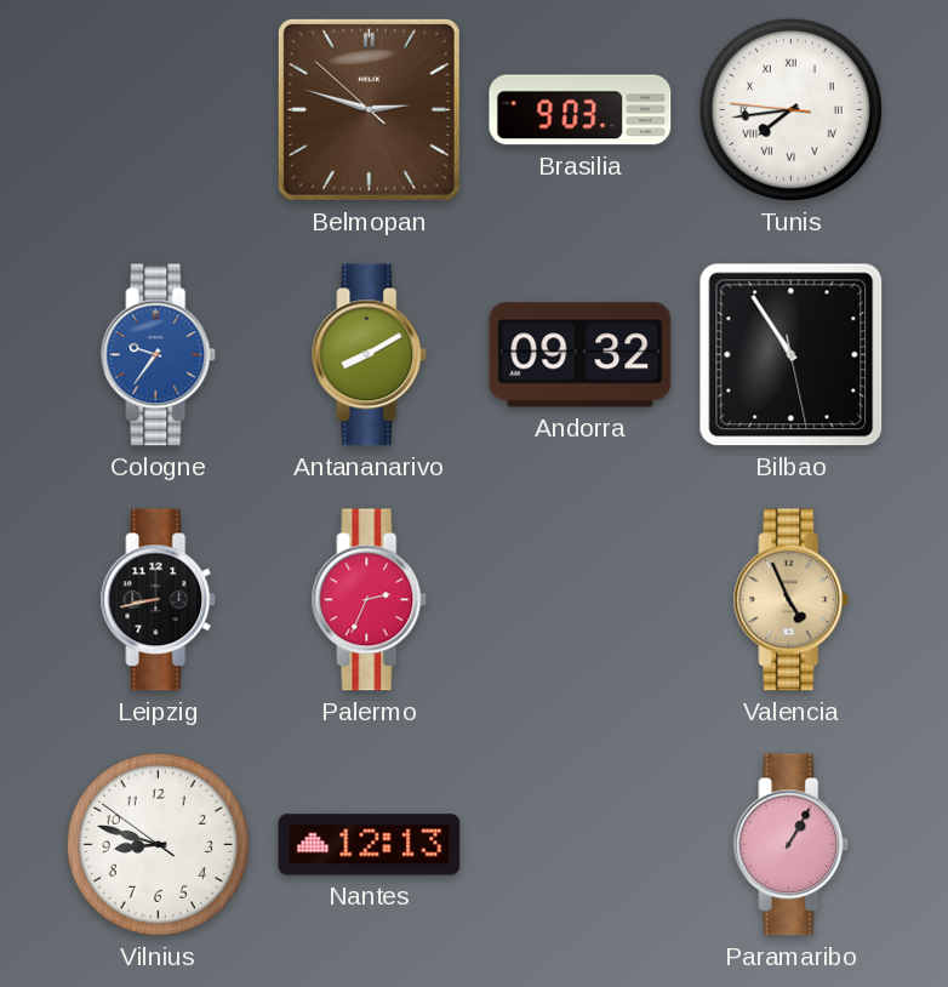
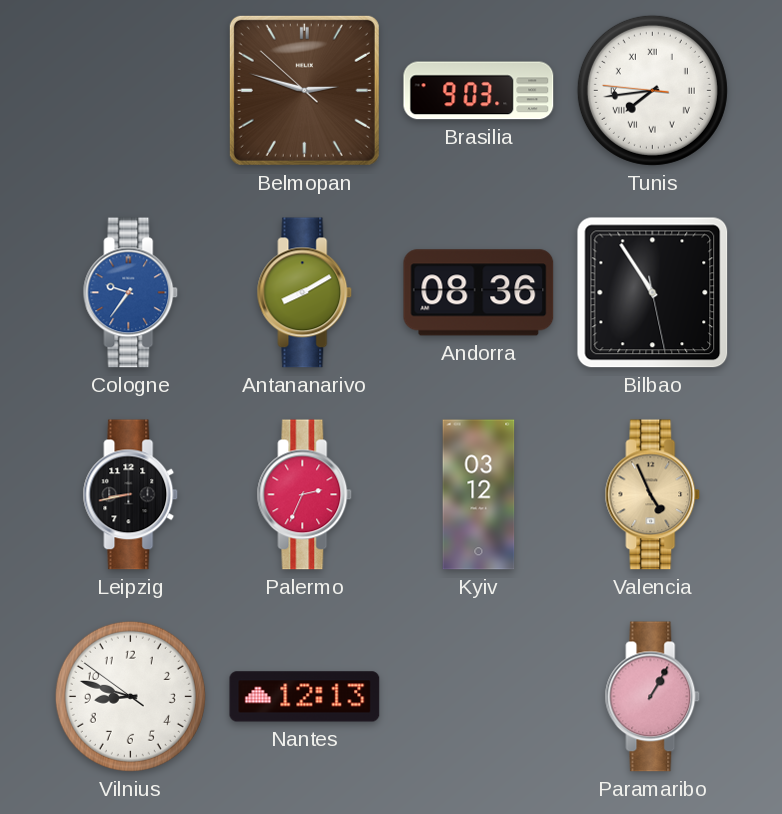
Andorra: 09:32 -> 08:36 (479, 293)
Kyiv: none -> 03:12 (479, 495)
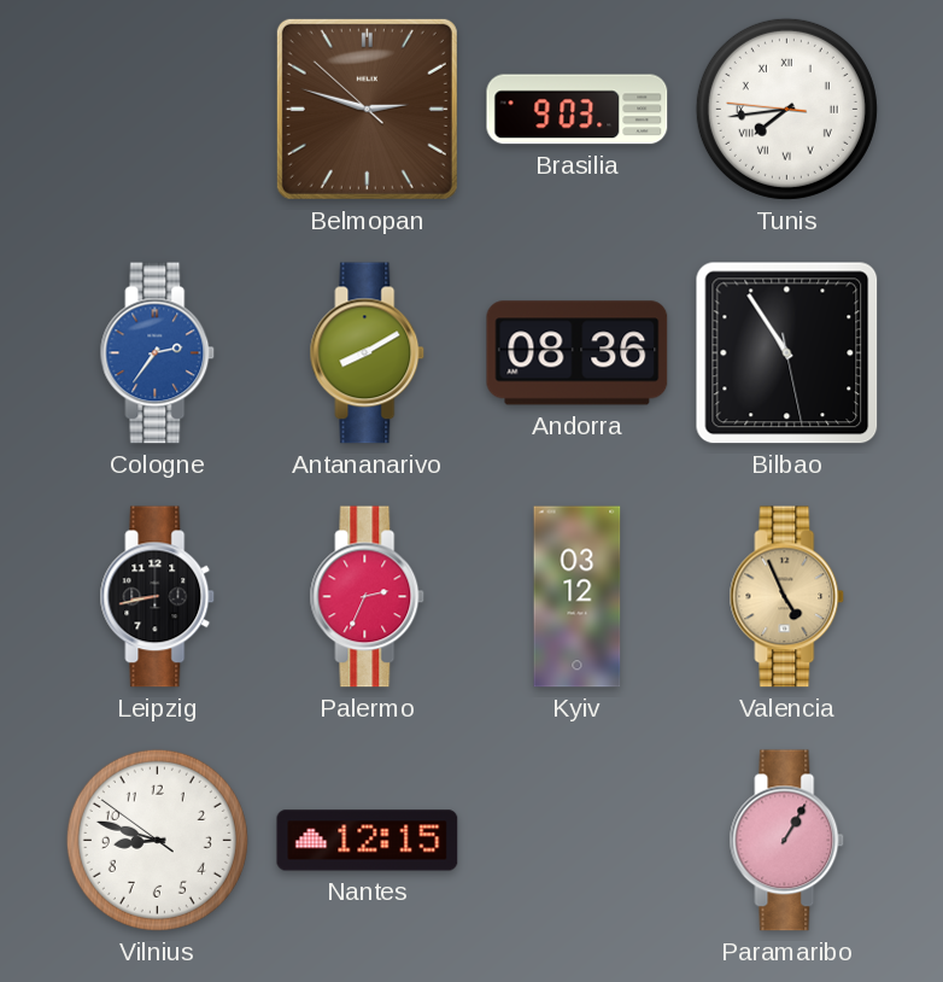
Cologne: 9:36 -> 2:36 (158, 353)
Nantes: 12:13 -> 12:15 (368, 841)
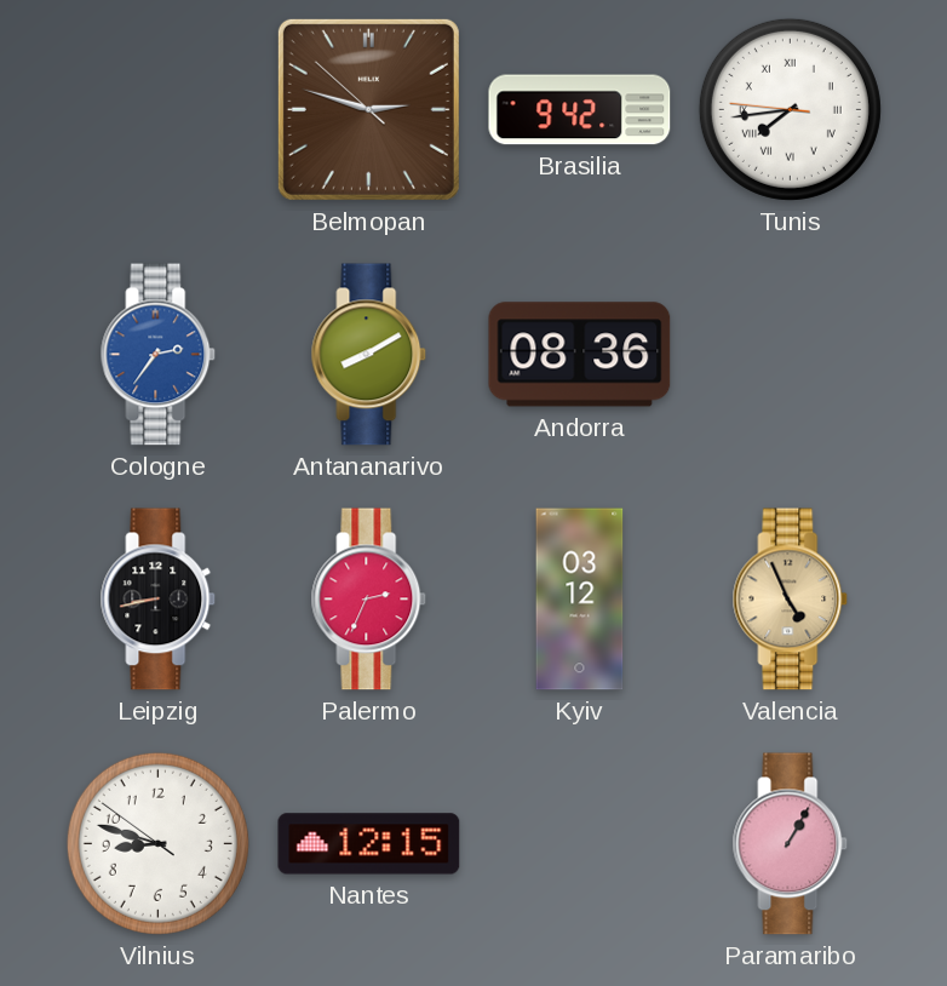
Brasilia: 9:03 -> 9:42 (580, 110)
Bilbao: 10:54 -> none (787, 353)
